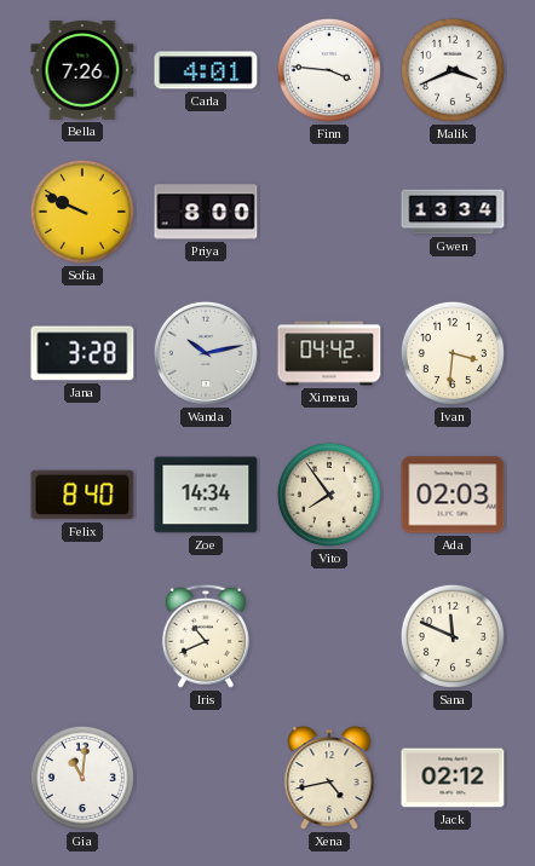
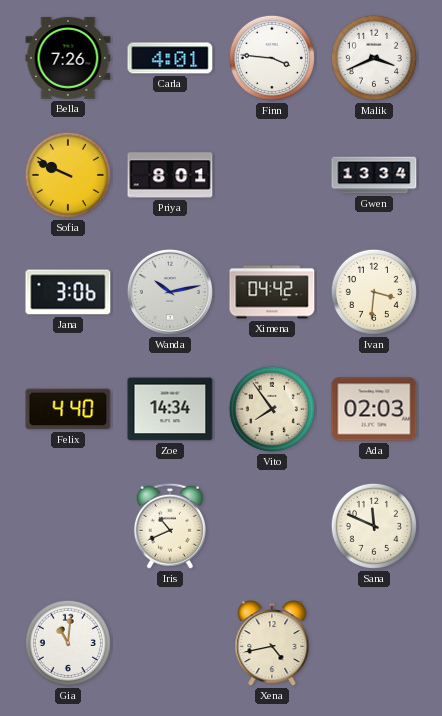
Priya: 8:00 -> 8:01 (170, 175)
Jana: 3:28 -> 3:06 (68, 292)
Felix: 8:40 -> 4:40 (68, 409)
Jack: 02:12 -> none (453, 778)
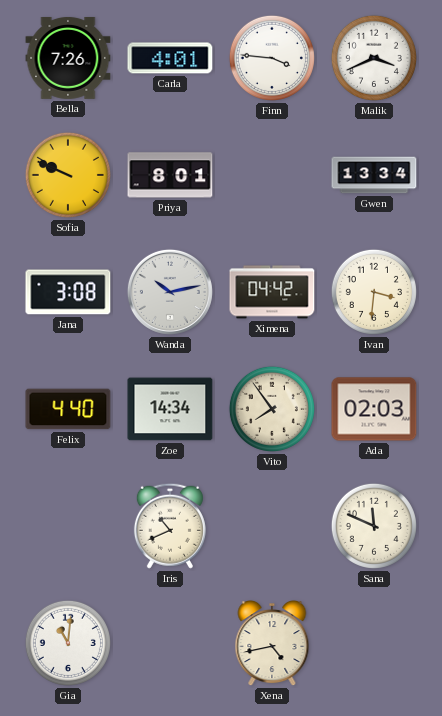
Jana: 3:06 -> 3:08 (68, 292)
